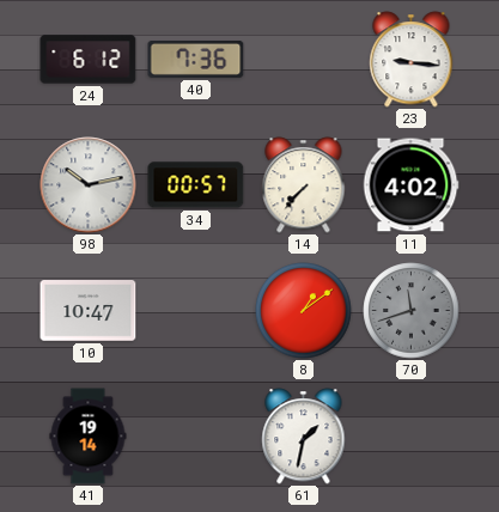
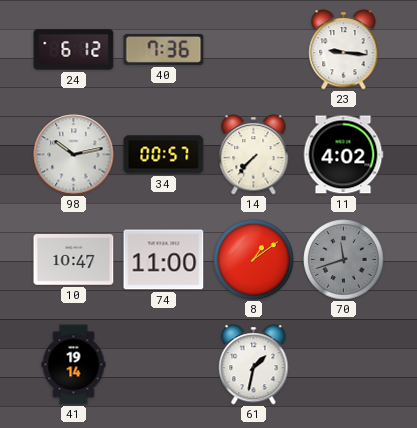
74: none -> 11:00 (164, 260)
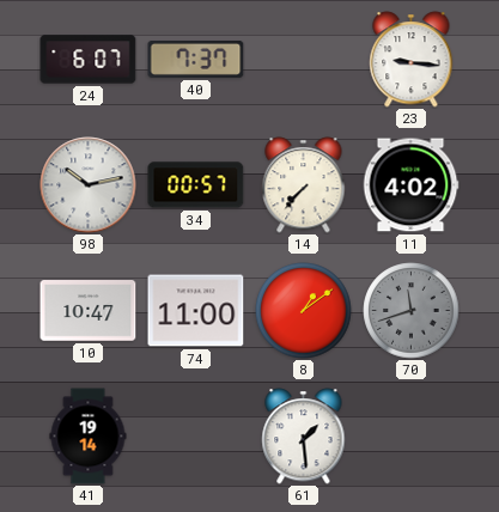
24: 6:12 -> 6:07 (89, 60)
40: 7:36 -> 7:37 (196, 59)
61: 1:32 -> 1:29 (304, 437)
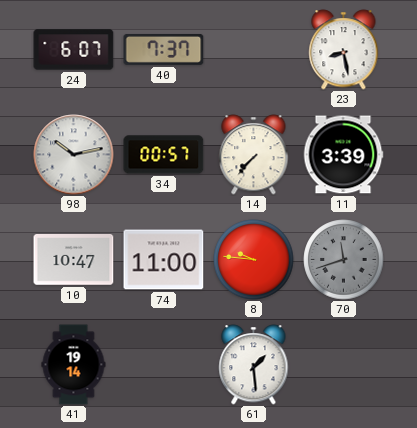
23: 9:16 -> 8:28 (344, 50)
11: 4:02 -> 3:39 (343, 155)
8: 1:09 -> 9:46 (254, 260)
